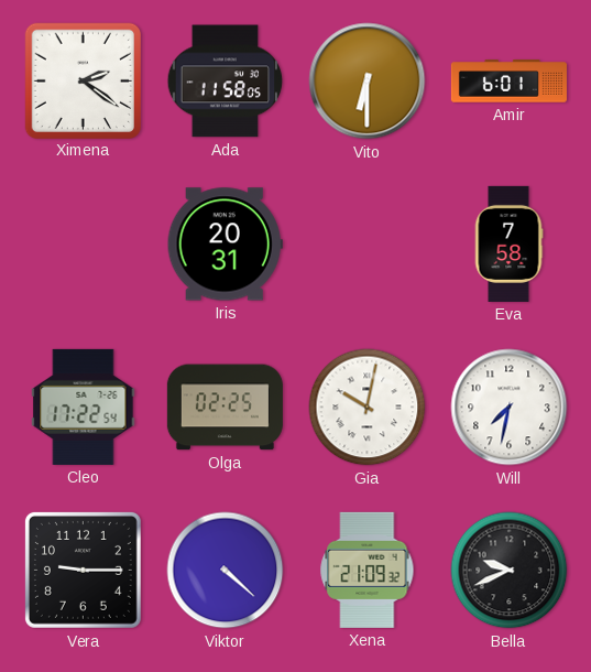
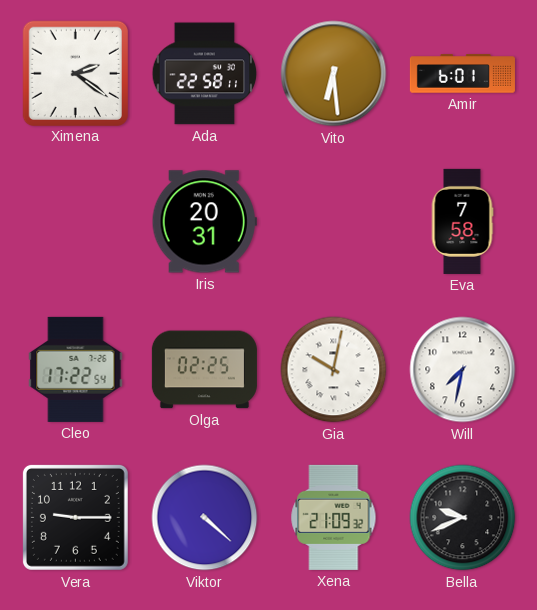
Ada: 11:58 -> 22:58 (205, 74)
Vito: 6:30 -> 6:29 (334, 74)
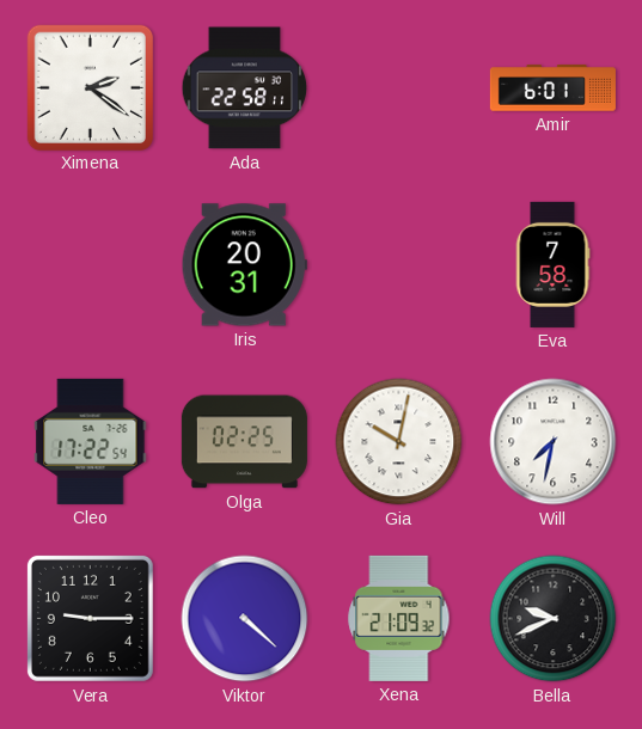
Vito: 6:29 -> none (334, 74)
